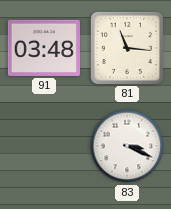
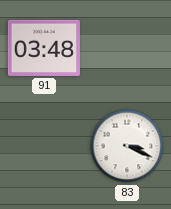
81: 11:16 -> none (127, 48)
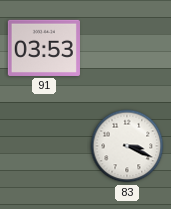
91: 03:48 -> 03:53 (44, 48)
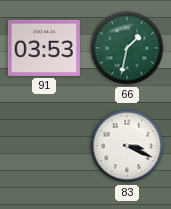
66: none -> 1:32 (127, 48)
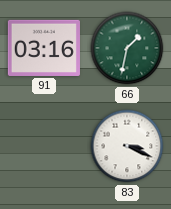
91: 03:53 -> 03:16 (44, 48)
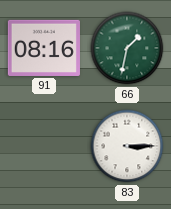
91: 03:16 -> 08:16 (44, 48)
83: 3:19 -> 3:15 (127, 146)
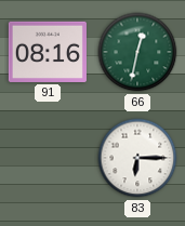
66: 1:32 -> 12:32 (137, 52)
83: 3:15 -> 6:15 (137, 158)
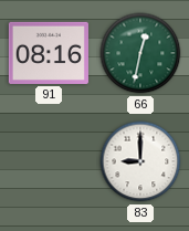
83: 6:15 -> 9:00 (140, 161)
